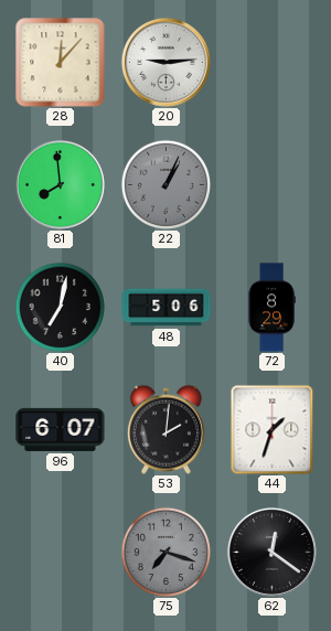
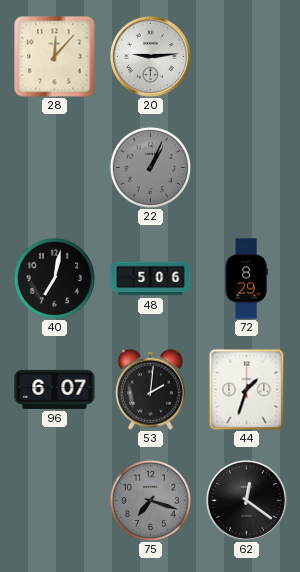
81: 7:59 -> none (60, 184)
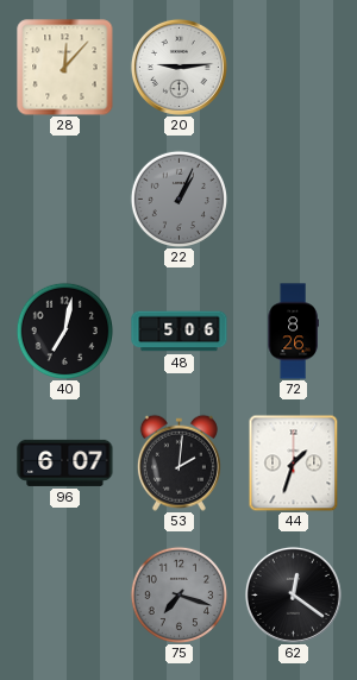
72: 8:29 -> 8:26 (293, 332)
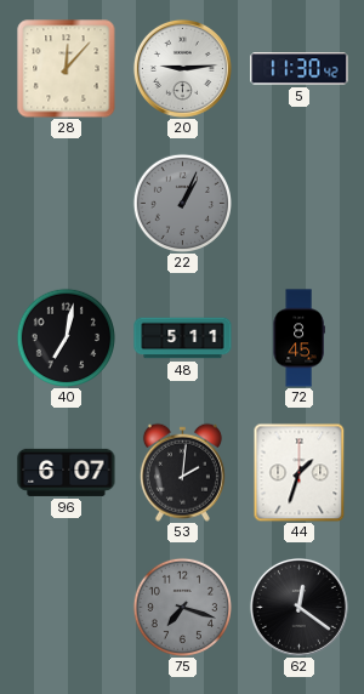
5: none -> 11:30 (300, 69)
48: 5:06 -> 5:11 (183, 339)
72: 8:26 -> 8:45 (298, 339)
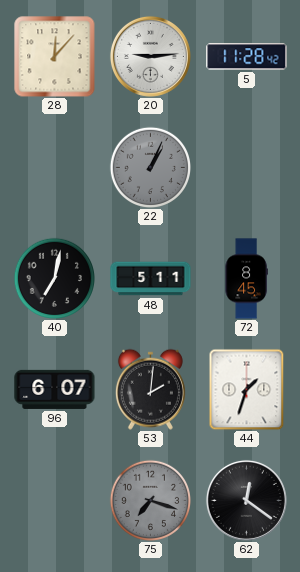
5: 11:30 -> 11:28 (247, 57)
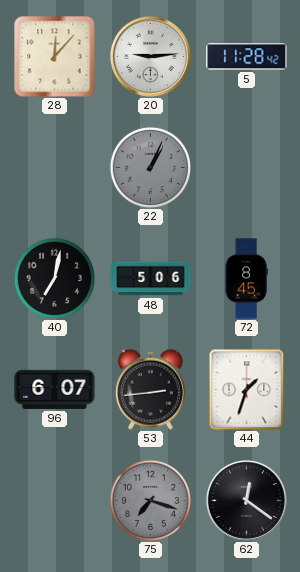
48: 5:11 -> 5:06 (151, 279)
53: 2:01 -> 2:44 (150, 389)
